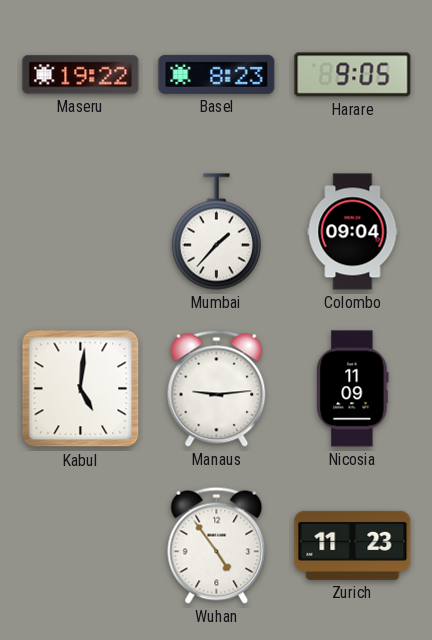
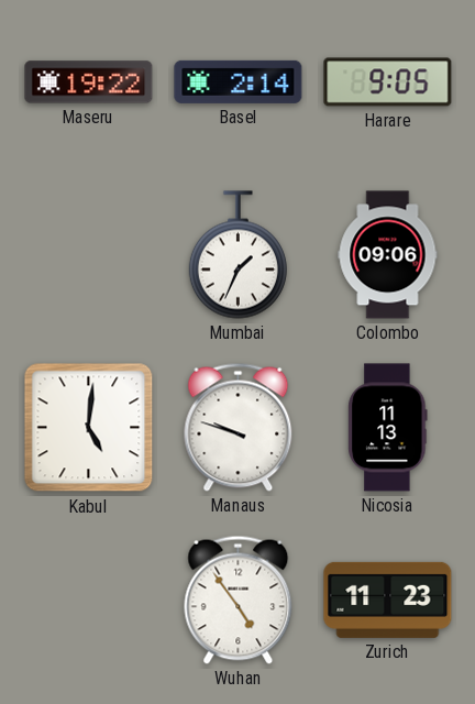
Basel: 8:23 -> 2:14 (239, 81)
Mumbai: 1:37 -> 1:34 (237, 255)
Colombo: 09:04 -> 09:06 (388, 255)
Manaus: 9:14 -> 9:48 (239, 427)
Nicosia: 11:09 -> 11:13 (388, 428)
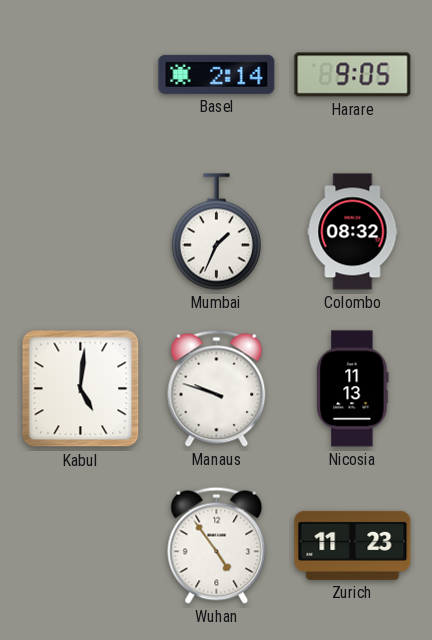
Maseru: 19:22 -> none (89, 82)
Colombo: 09:06 -> 08:32 (353, 232)
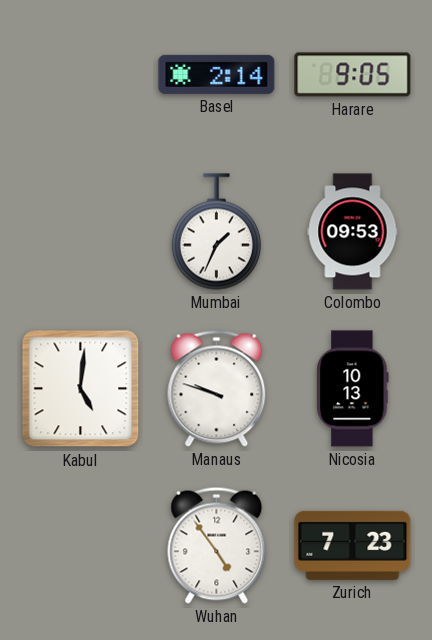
Colombo: 08:32 -> 09:53 (353, 232)
Nicosia: 11:13 -> 10:13 (353, 389)
Zurich: 11:23 -> 7:23 (353, 545)
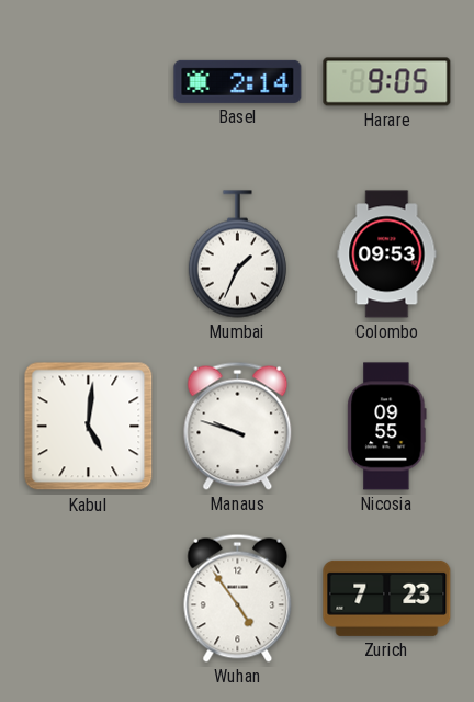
Nicosia: 10:13 -> 09:55 (387, 427)
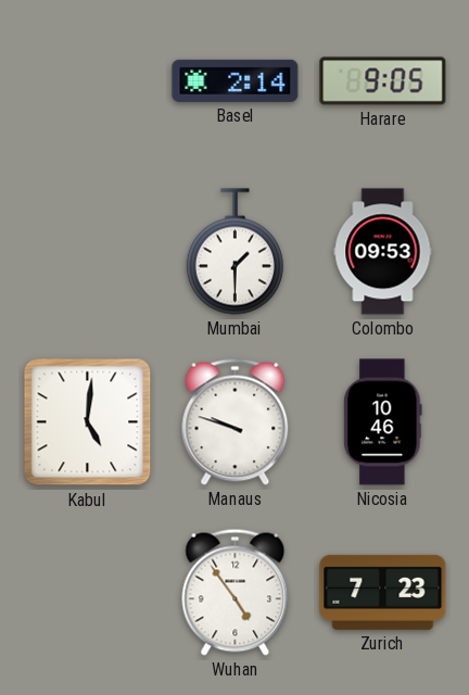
Mumbai: 1:34 -> 1:30 (234, 252)
Nicosia: 09:55 -> 10:46 (383, 422)
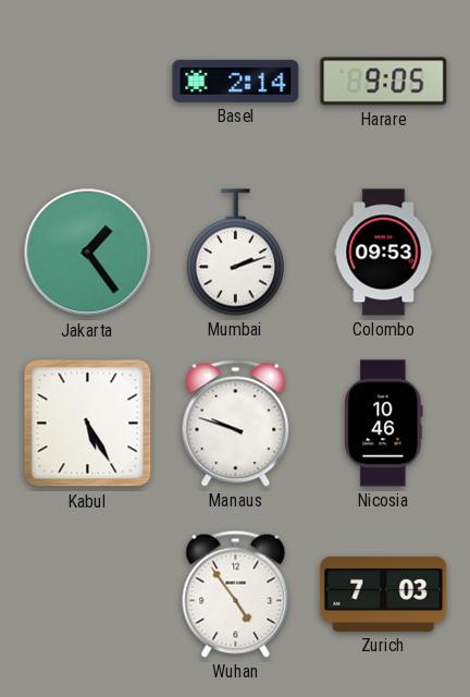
Jakarta: none -> 1:24 (88, 253)
Mumbai: 1:30 -> 2:12 (235, 253)
Kabul: 5:01 -> 5:25 (88, 424)
Zurich: 7:23 -> 7:03 (384, 594)
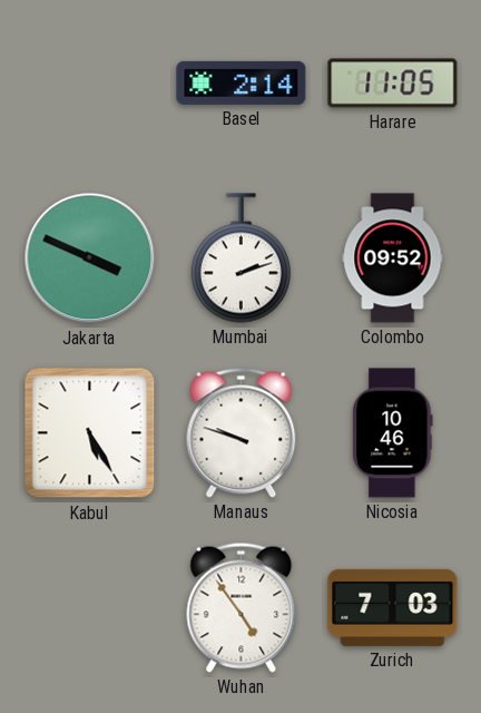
Harare: 9:05 -> 11:05 (393, 84)
Jakarta: 1:24 -> 3:49 (90, 258)
Colombo: 09:53 -> 09:52 (393, 258)
